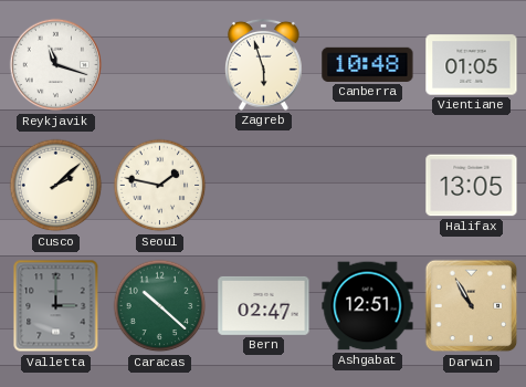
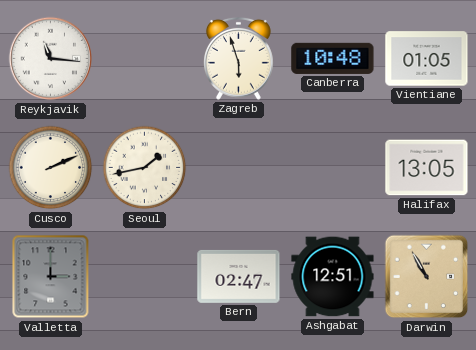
Reykjavik: 11:18 -> 11:16 (51, 59)
Cusco: 2:08 -> 2:11 (51, 168)
Seoul: 1:47 -> 1:43 (145, 168)
Caracas: 10:22 -> none (160, 306)
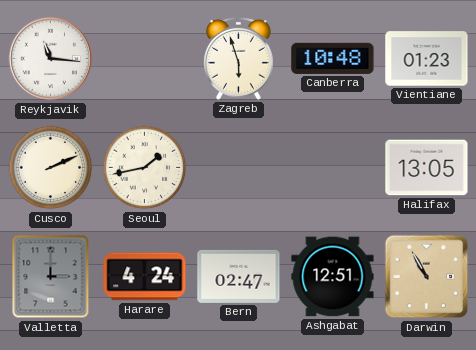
Vientiane: 01:05 -> 01:23 (427, 59)
Harare: none -> 4:24 (145, 277)
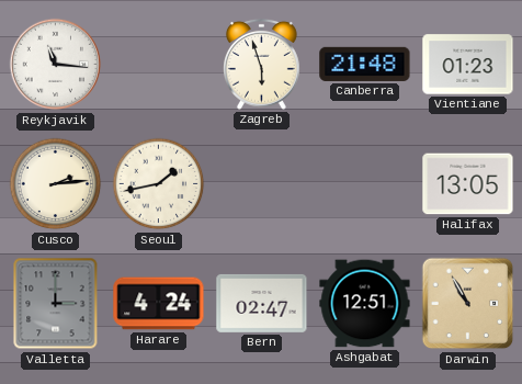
Canberra: 10:48 -> 21:48 (365, 64)
Cusco: 2:11 -> 2:14 (56, 184)
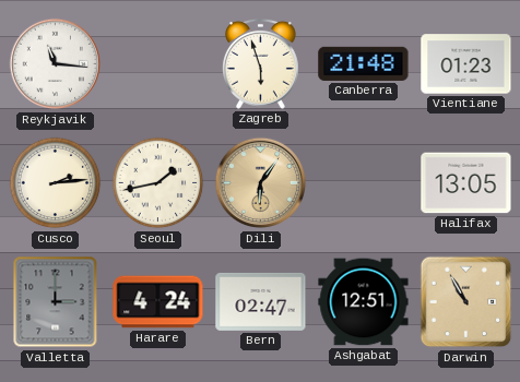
Dili: none -> 6:06 (261, 183)
